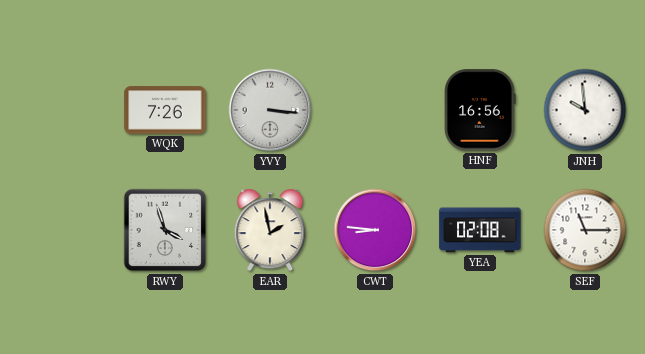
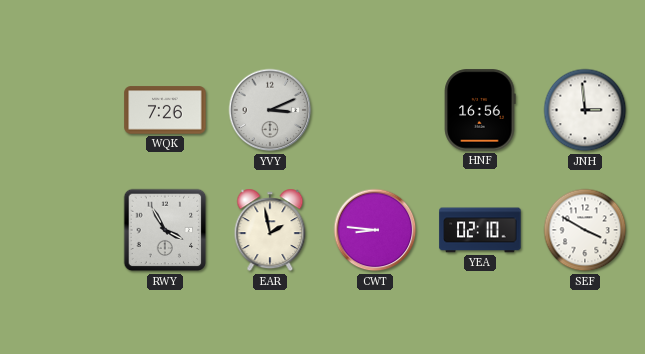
YVY: 3:16 -> 3:11 (270, 110)
JNH: 9:59 -> 2:59 (585, 110)
RWY: 3:57 -> 3:55 (165, 230)
YEA: 02:08 -> 02:10 (480, 230)
SEF: 11:15 -> 3:50 (585, 230)
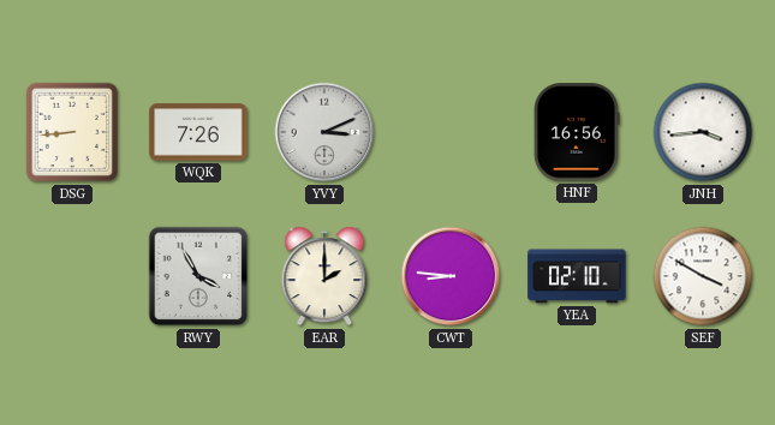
DSG: none -> 8:44 (72, 132)
JNH: 2:59 -> 3:44 (703, 132)
EAR: 1:58 -> 2:00 (324, 276)
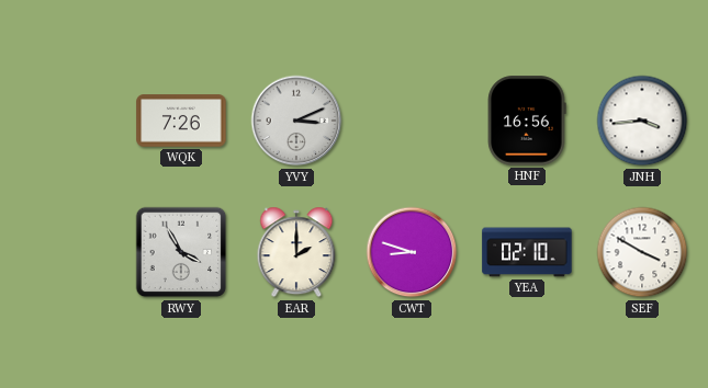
DSG: 8:44 -> none (72, 132)
CWT: 8:46 -> 8:48 (412, 252)
